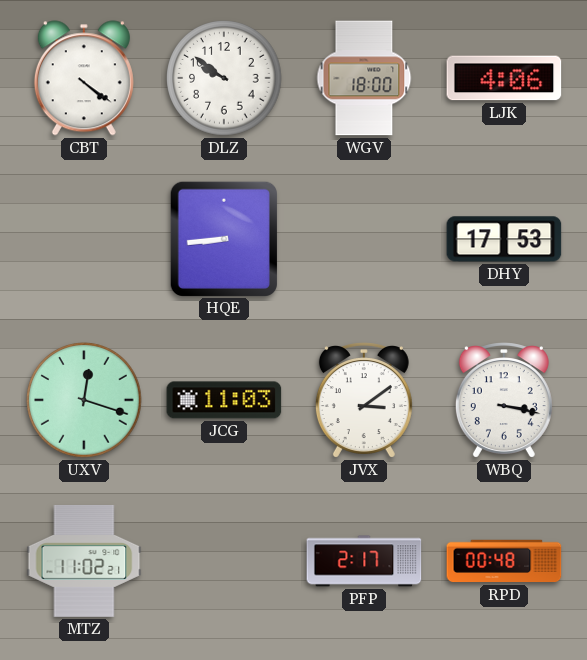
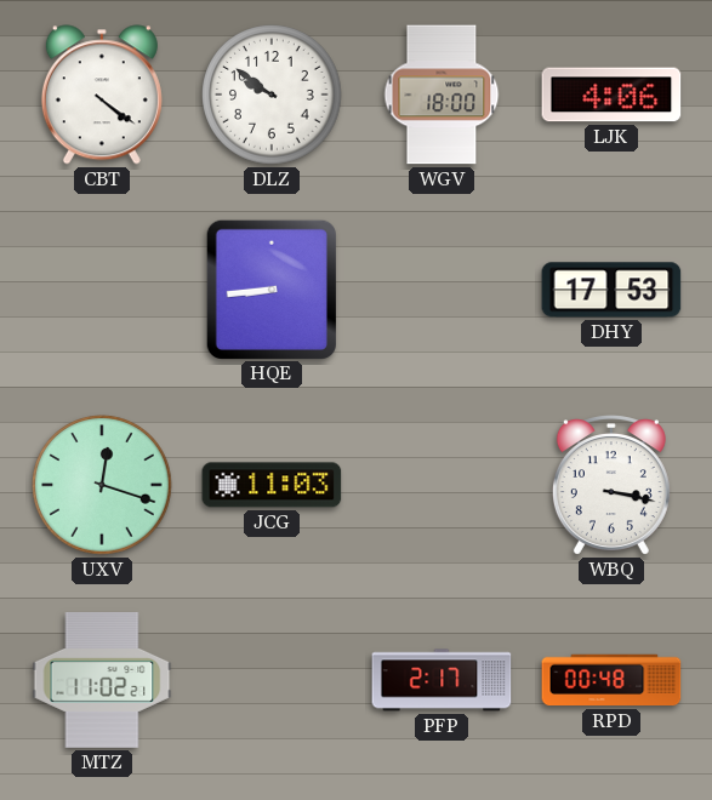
JVX: 3:09 -> none (364, 400)
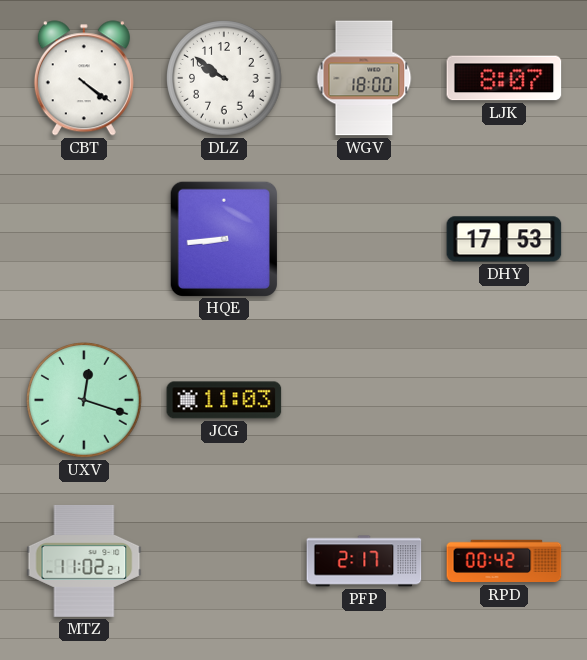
LJK: 4:06 -> 8:07 (504, 78)
WBQ: 3:17 -> none (611, 485)
RPD: 00:48 -> 00:42 (504, 561)
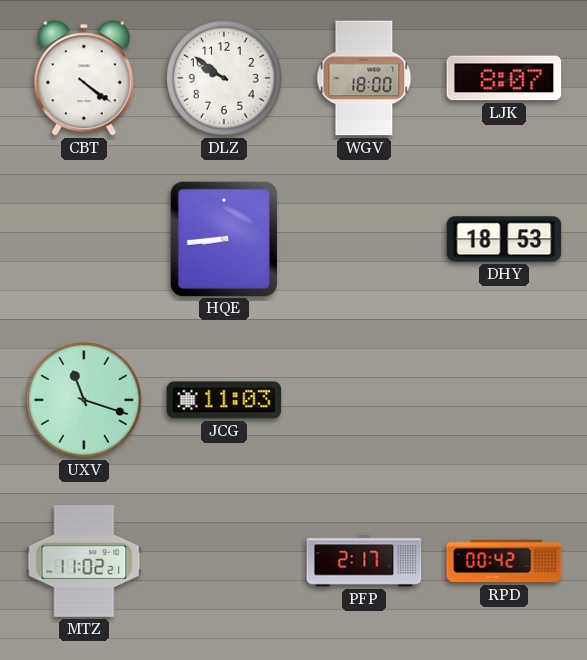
DHY: 17:53 -> 18:53 (504, 239)
UXV: 12:18 -> 11:18 (84, 400)
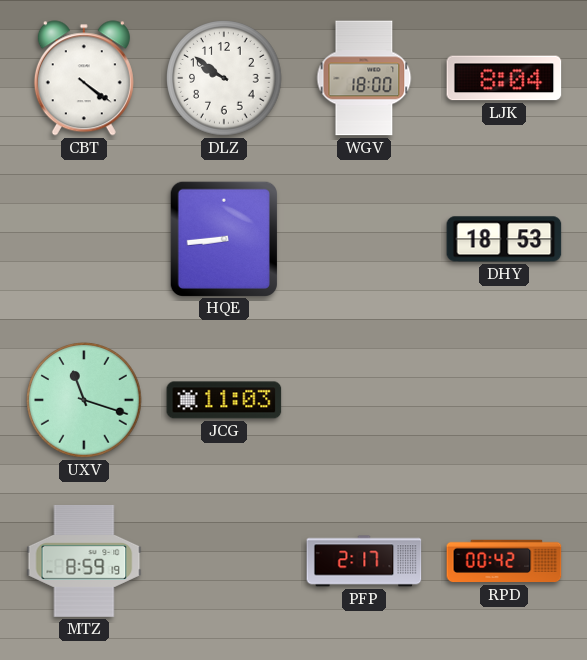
LJK: 8:07 -> 8:04 (504, 78)
MTZ: 11:02 -> 8:59 (84, 561)
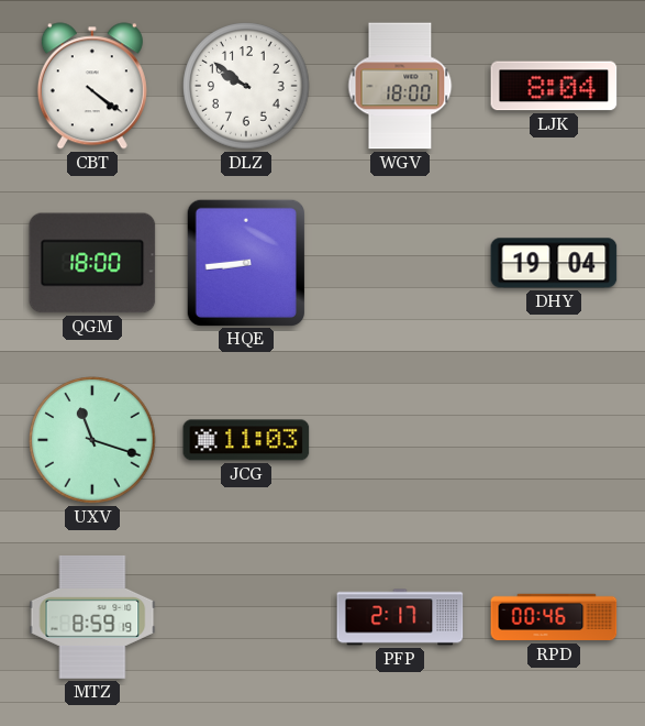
QGM: none -> 18:00 (92, 263)
DHY: 18:53 -> 19:04 (554, 263)
RPD: 00:42 -> 00:46 (554, 617)
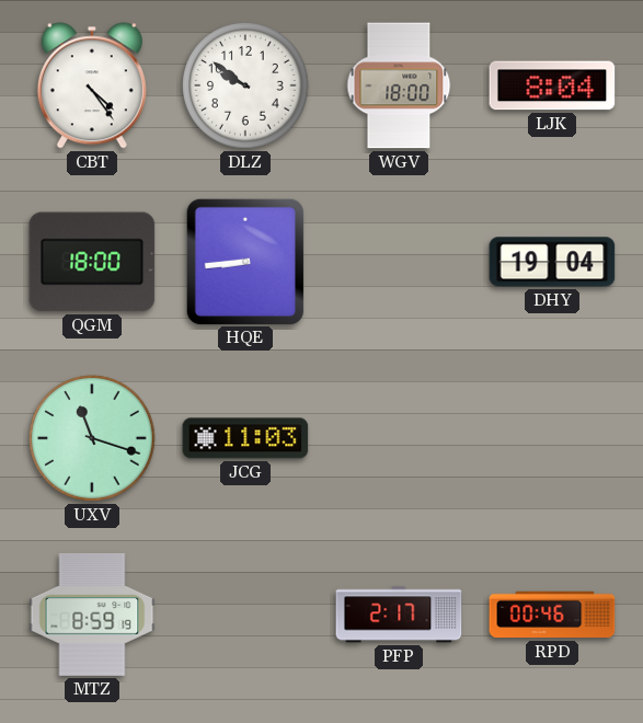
CBT: 4:21 -> 4:24 (92, 85)
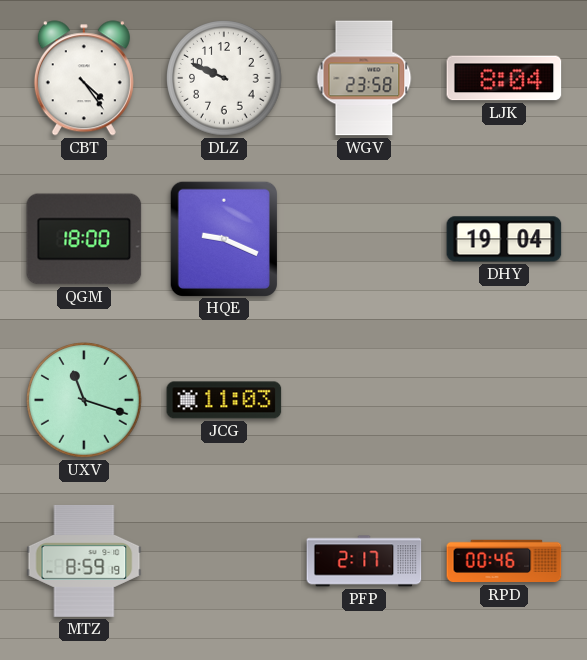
DLZ: 9:51 -> 9:49 (224, 78)
WGV: 18:00 -> 23:58 (364, 78)
HQE: 8:44 -> 9:19 (224, 238)
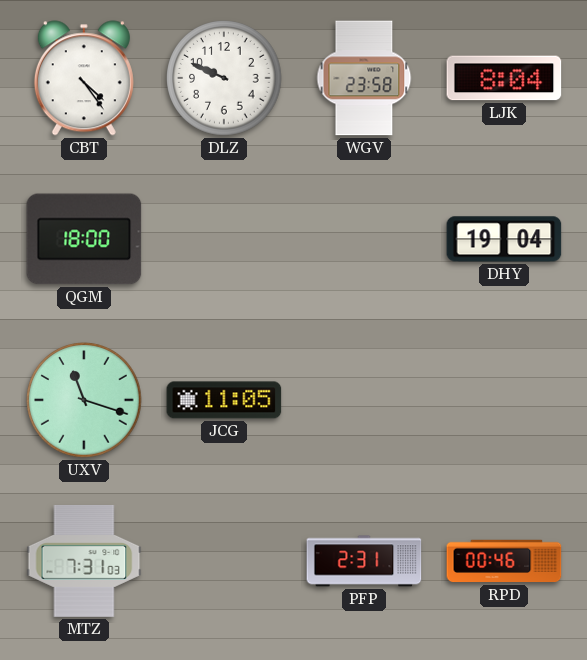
HQE: 9:19 -> none (224, 238)
JCG: 11:03 -> 11:05 (224, 400)
MTZ: 8:59 -> 7:31 (84, 561)
PFP: 2:17 -> 2:31 (364, 561)
